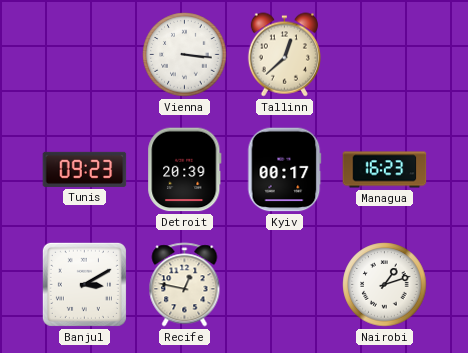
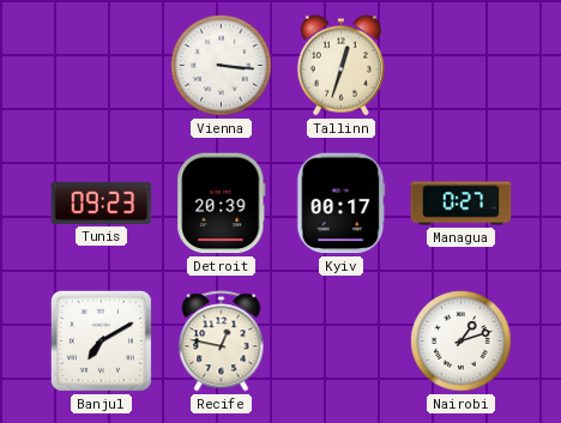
Tallinn: 12:38 -> 12:33 (340, 66)
Managua: 16:23 -> 0:27 (462, 204)
Banjul: 3:10 -> 7:10 (101, 340)
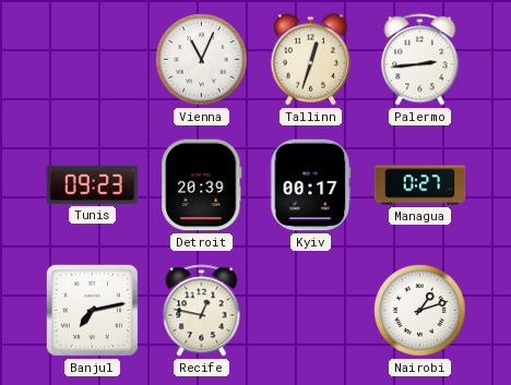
Vienna: 3:16 -> 11:04 (202, 60)
Palermo: none -> 2:44 (420, 60)
Banjul: 7:10 -> 7:13 (92, 310)
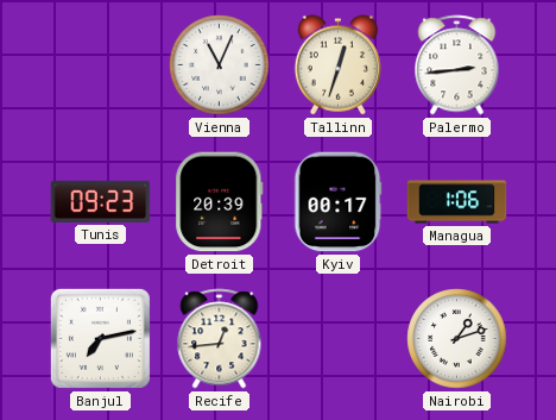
Managua: 0:27 -> 1:06 (457, 202)
Recife: 12:47 -> 12:44 (220, 339)
